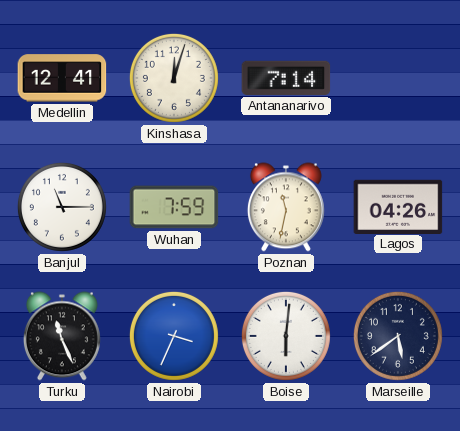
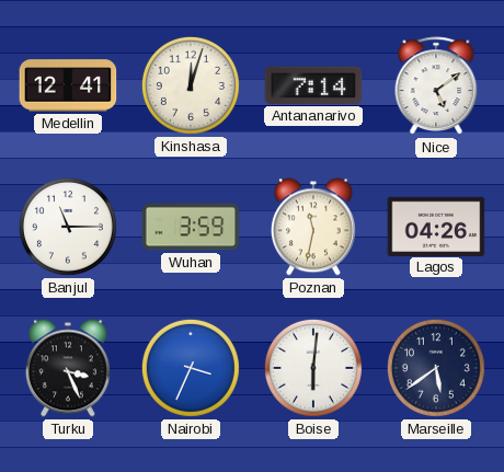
Nice: none -> 5:09 (436, 87)
Wuhan: 7:59 -> 3:59 (191, 227)
Turku: 11:26 -> 3:26 (68, 368)
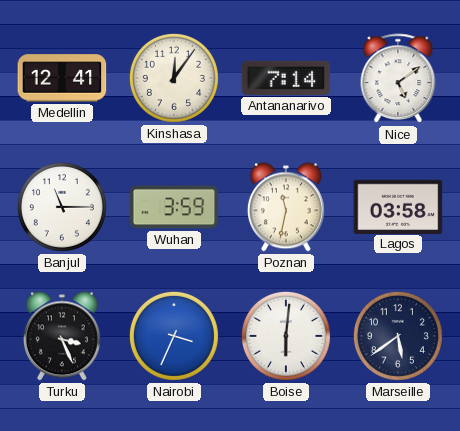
Kinshasa: 12:03 -> 12:06 (174, 78)
Lagos: 04:26 -> 03:58 (398, 206)
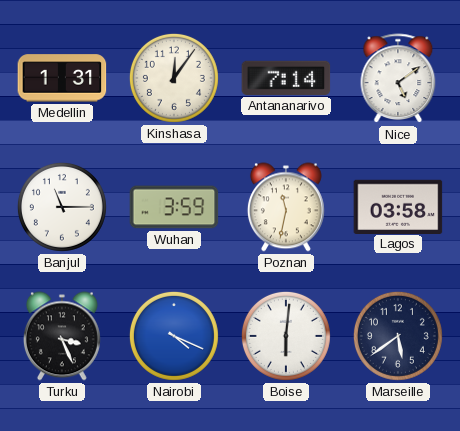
Medellin: 12:41 -> 1:31 (62, 78)
Nairobi: 3:34 -> 4:19 (174, 336)
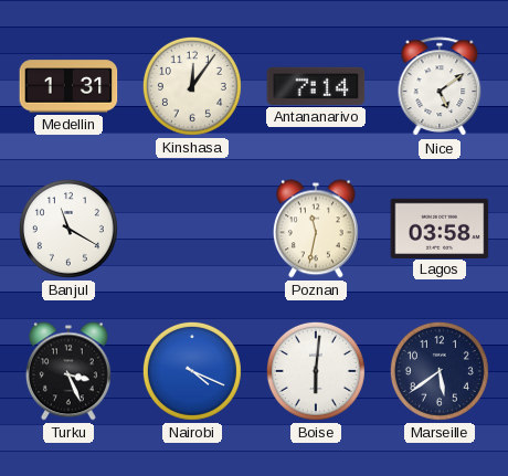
Banjul: 11:15 -> 11:20 (68, 229)
Wuhan: 3:59 -> none (174, 207)
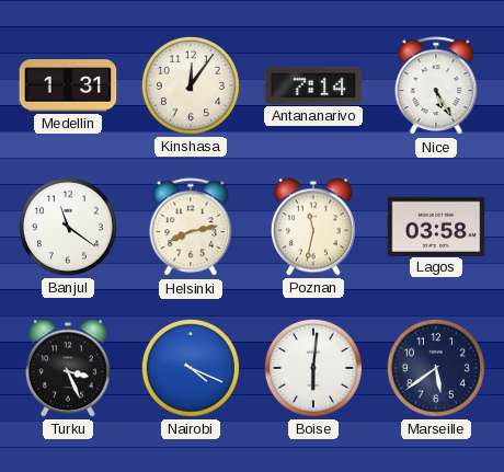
Nice: 5:09 -> 5:25 (436, 87)
Banjul: 11:20 -> 11:21 (68, 227)
Helsinki: none -> 8:13 (191, 228)
